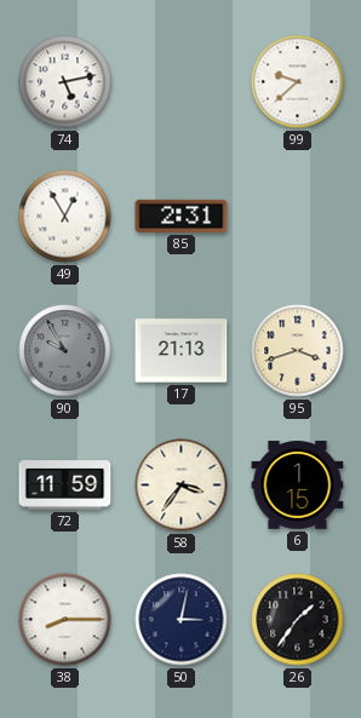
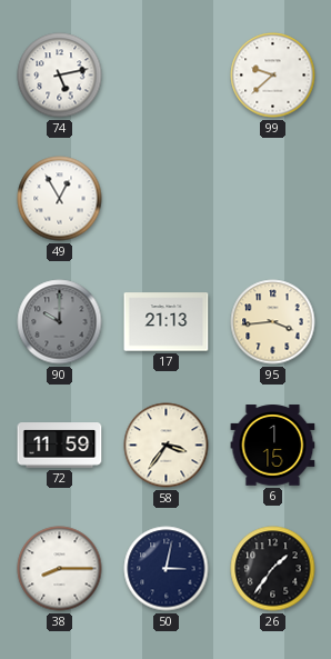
85: 2:31 -> none (182, 216)
90: 9:55 -> 10:00 (60, 322)
95: 3:42 -> 3:44 (273, 322)
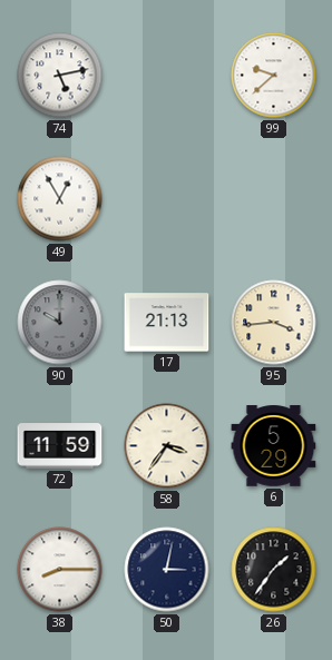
6: 1:15 -> 5:29 (274, 446)
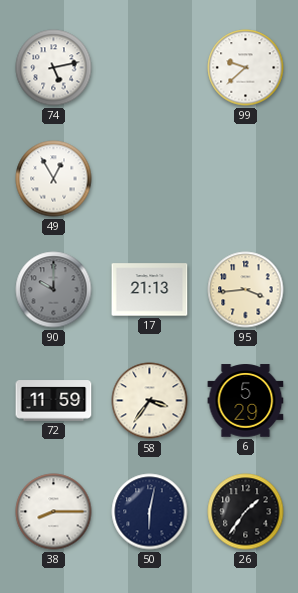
50: 3:02 -> 6:02 (150, 512)
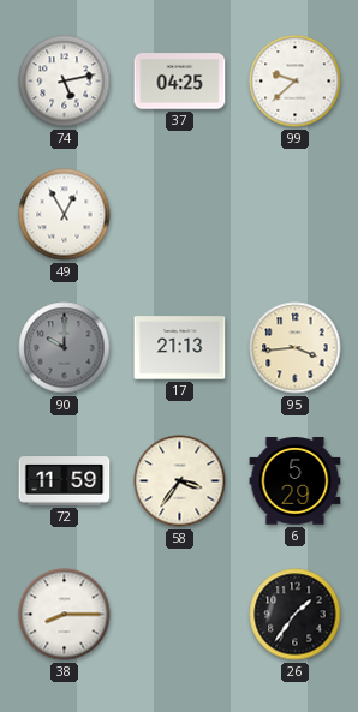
37: none -> 04:25 (180, 82)
50: 6:02 -> none (150, 512)
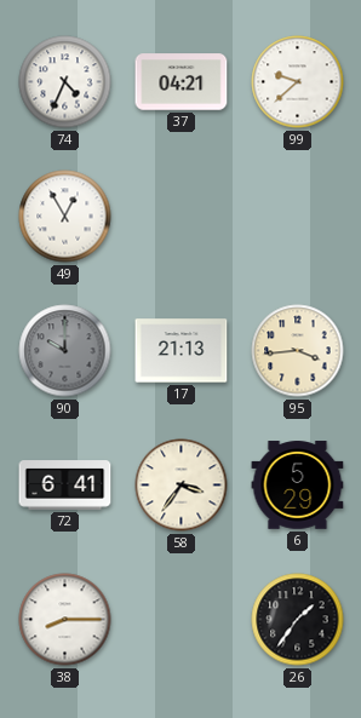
74: 5:13 -> 4:34 (65, 82)
37: 04:25 -> 04:21 (182, 82)
72: 11:59 -> 6:41 (65, 486)
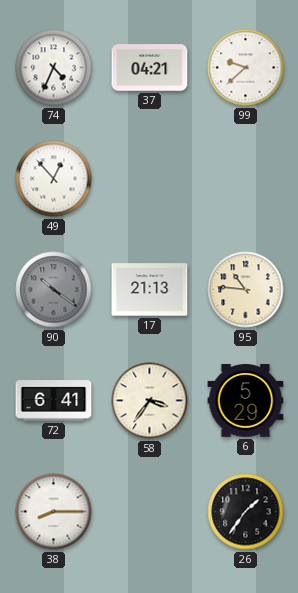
49: 12:55 -> 12:53 (54, 179)
90: 10:00 -> 10:21 (54, 290)
95: 3:44 -> 10:46 (246, 290)
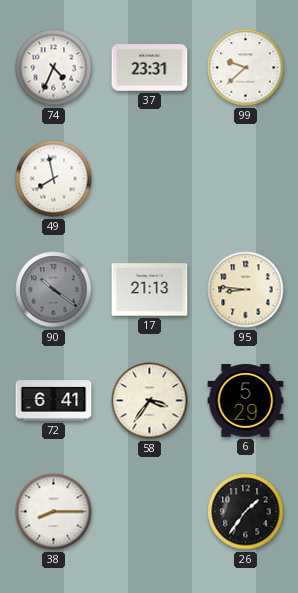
37: 04:21 -> 23:31 (150, 68)
49: 12:53 -> 7:58 (54, 179)
95: 10:46 -> 8:46 (246, 290)
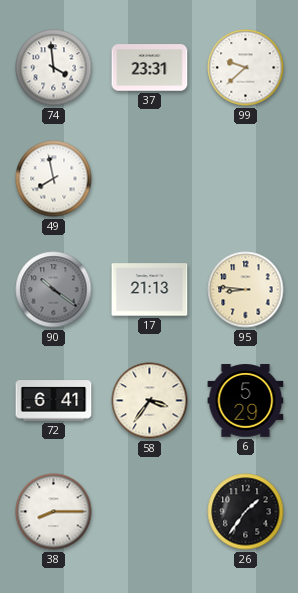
74: 4:34 -> 3:59 (54, 68)
